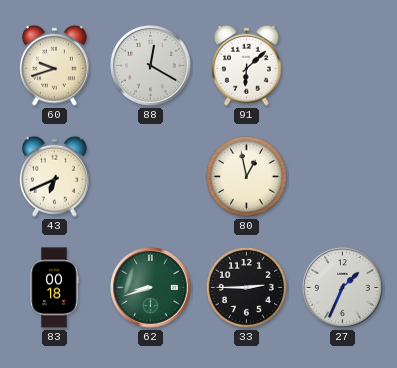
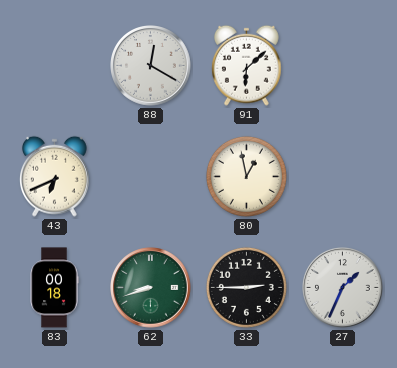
60: 9:42 -> none (54, 65)
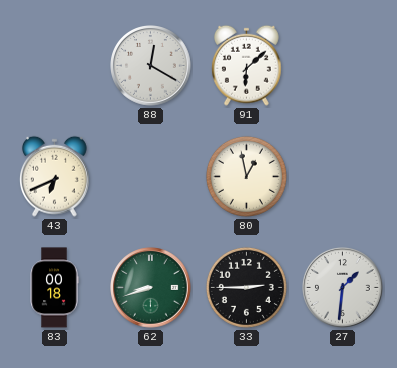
27: 1:34 -> 1:31 (343, 288)
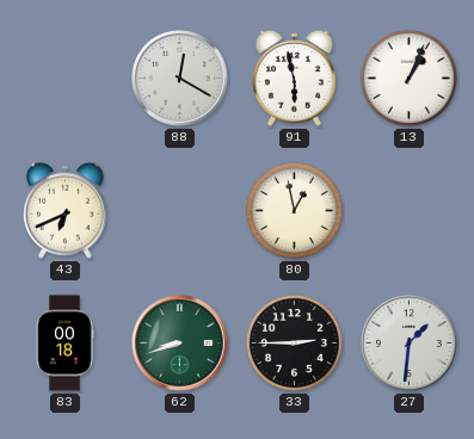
91: 6:08 -> 5:58 (294, 78)
13: none -> 1:04 (408, 78)
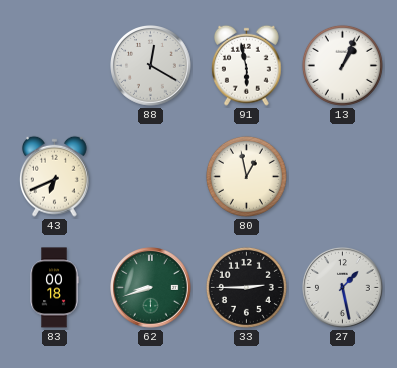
27: 1:31 -> 1:28 (343, 288)
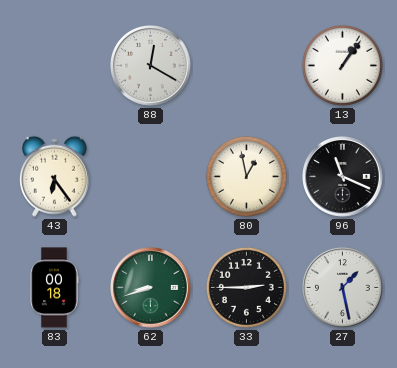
91: 5:58 -> none (246, 65)
13: 1:04 -> 1:06 (342, 65)
43: 6:41 -> 6:24 (54, 176)
96: none -> 11:19 (343, 177)
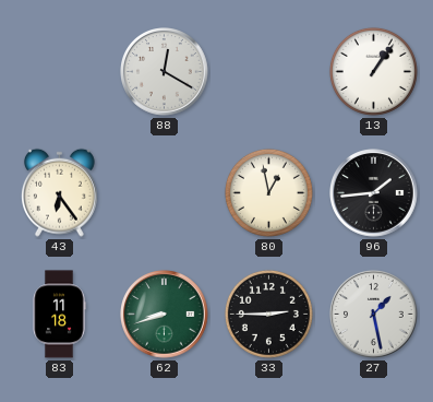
96: 11:19 -> 1:44 (374, 193)
83: 00:18 -> 11:18 (59, 315)
